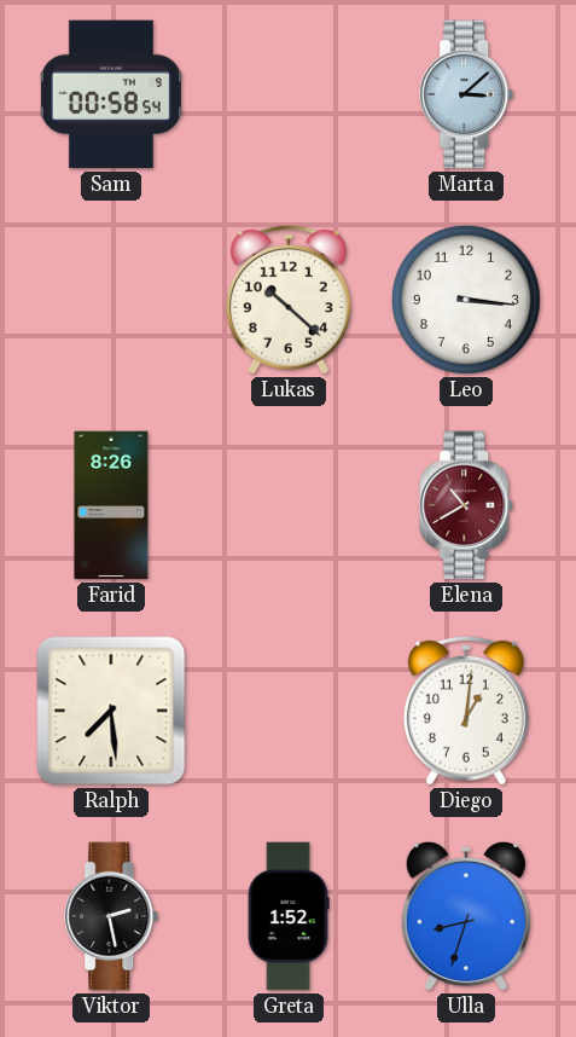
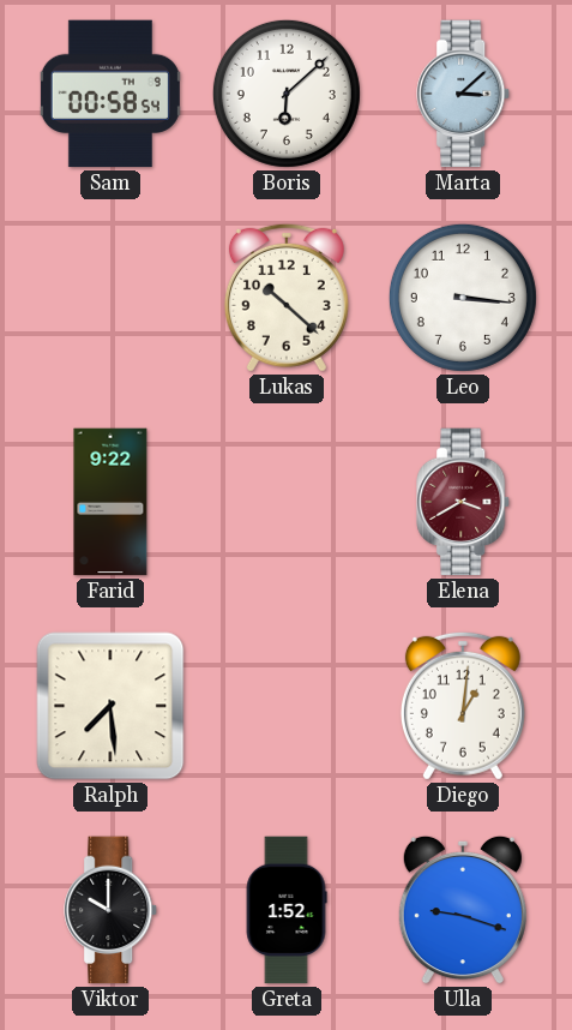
Boris: none -> 6:08 (287, 94)
Farid: 8:26 -> 9:22 (110, 502)
Elena: 10:40 -> 3:40 (464, 502)
Viktor: 2:28 -> 10:00 (112, 910)
Ulla: 8:33 -> 9:18 (463, 910)
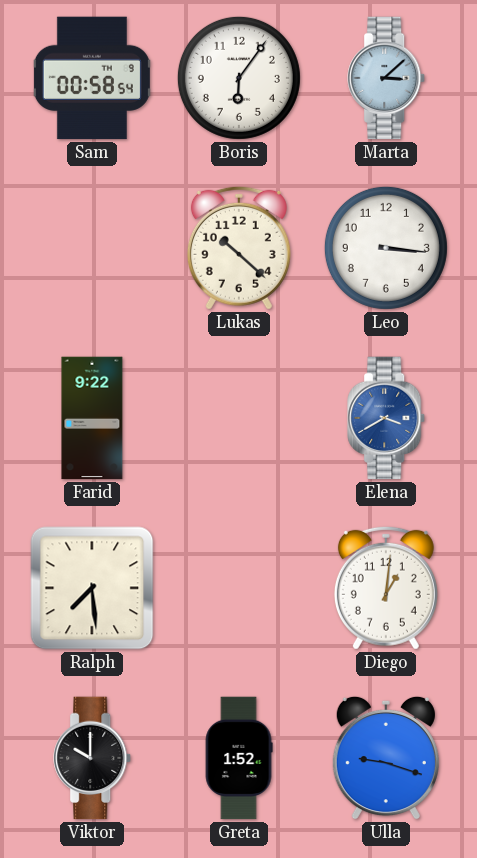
Boris: 6:08 -> 6:06 (239, 78)
Elena dial: burgundy -> blue (387, 418)
